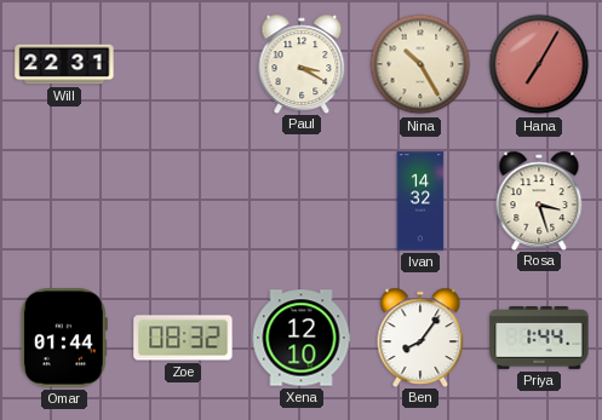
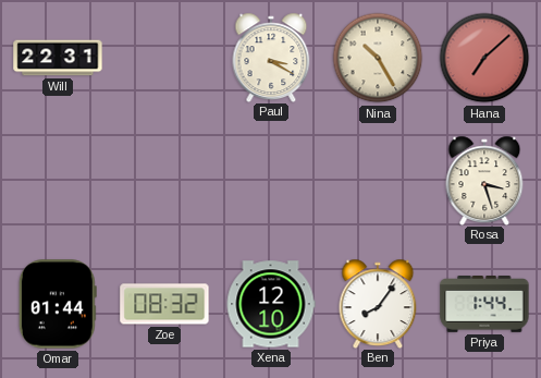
Hana: 7:05 -> 7:08 (484, 58)
Ivan: 14:32 -> none (420, 201)
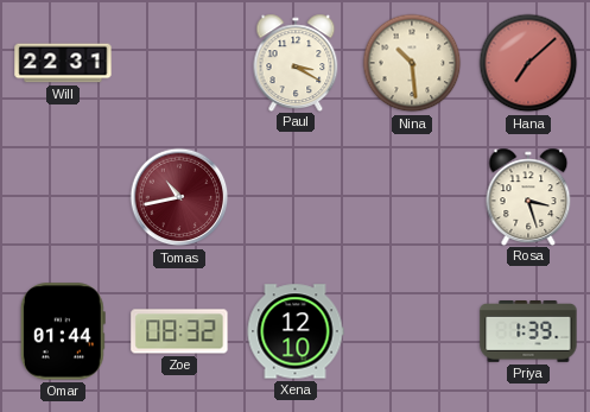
Nina: 10:25 -> 10:29 (412, 63)
Tomas: none -> 10:43 (179, 197)
Ben: 8:06 -> none (378, 303)
Priya: 1:44 -> 1:39 (528, 332)
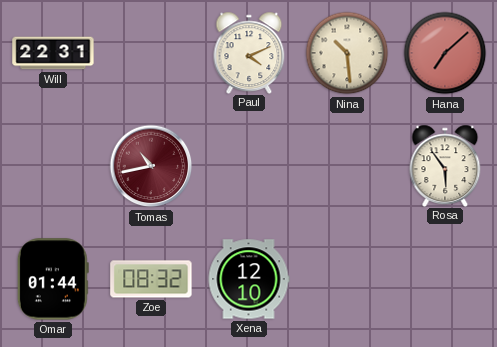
Paul: 3:20 -> 4:11 (249, 52)
Rosa: 3:27 -> 5:54 (445, 165)
Priya: 1:39 -> none (528, 332)
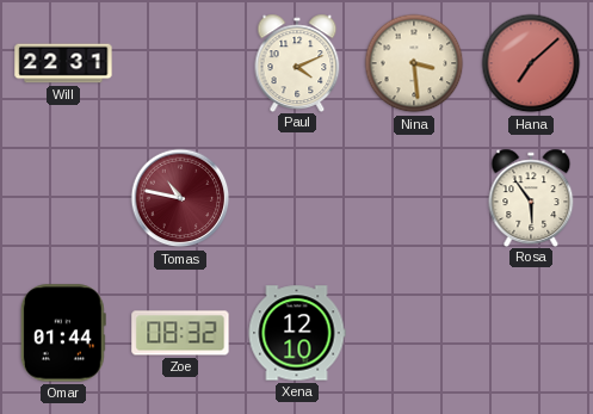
Nina: 10:29 -> 3:29 (414, 63)
Tomas: 10:43 -> 10:47 (180, 198)
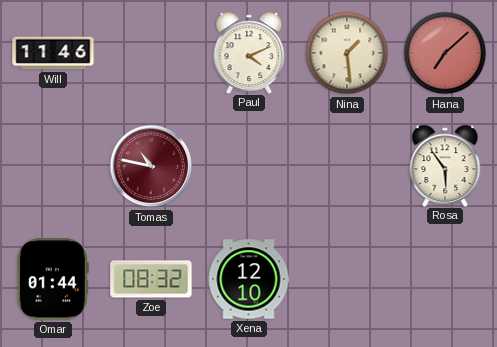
Will: 22:31 -> 11:46 (53, 53)
Nina: 3:29 -> 1:29 (347, 53)
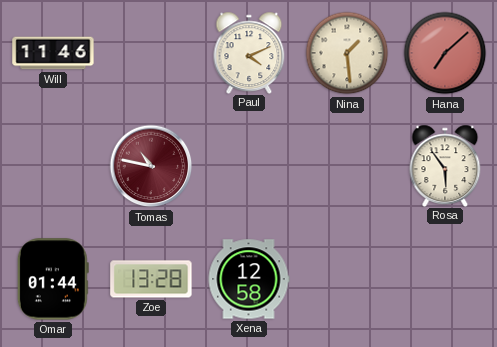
Zoe: 08:32 -> 13:28 (151, 279)
Xena: 12:10 -> 12:58 (249, 279)
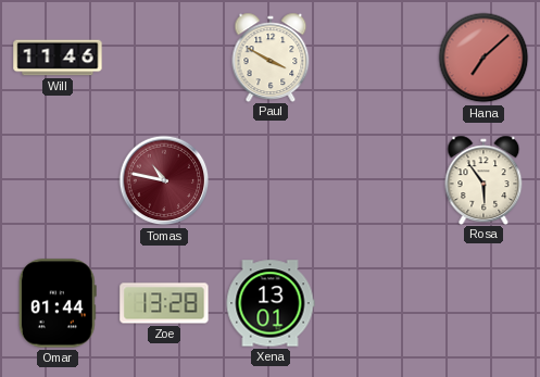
Paul: 4:11 -> 3:50 (271, 56)
Nina: 1:29 -> none (347, 53)
Xena: 12:58 -> 13:01 (271, 303)
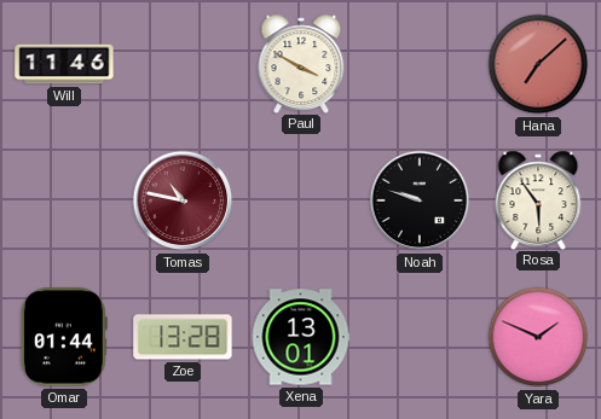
Noah: none -> 9:48 (420, 200)
Yara: none -> 1:49 (538, 337)
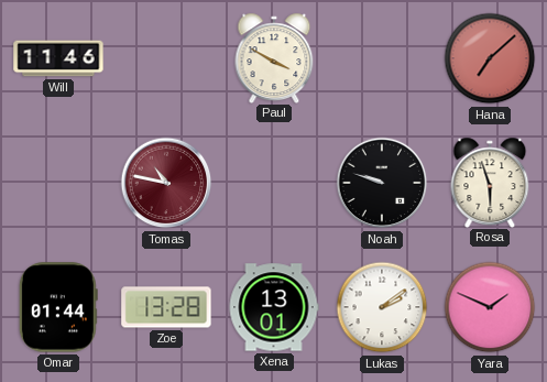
Rosa: 5:54 -> 5:57 (490, 182)
Lukas: none -> 2:09 (382, 307)
